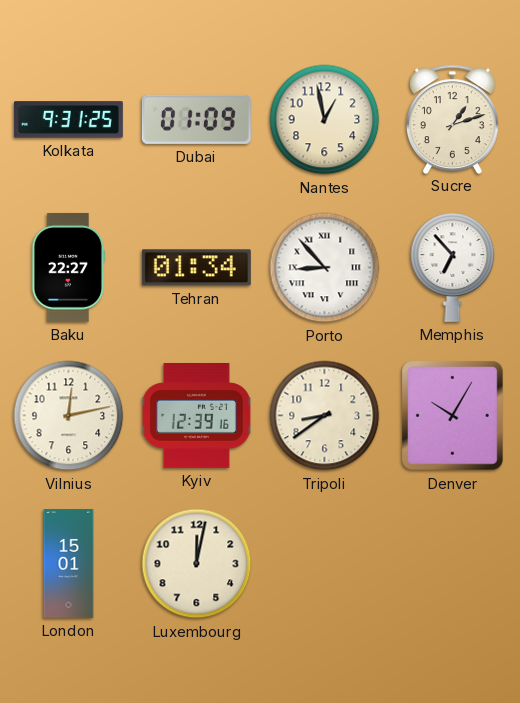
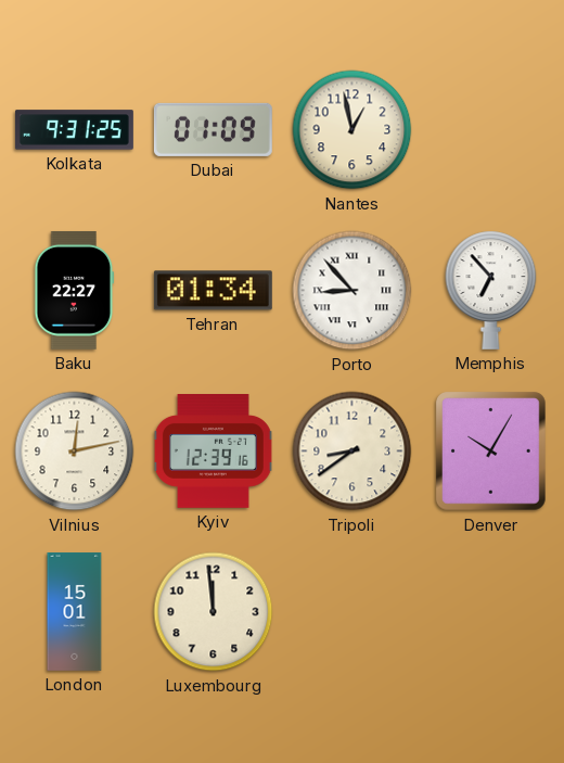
Sucre: 1:12 -> none (452, 119)
Luxembourg: 12:02 -> 11:59 (214, 612)
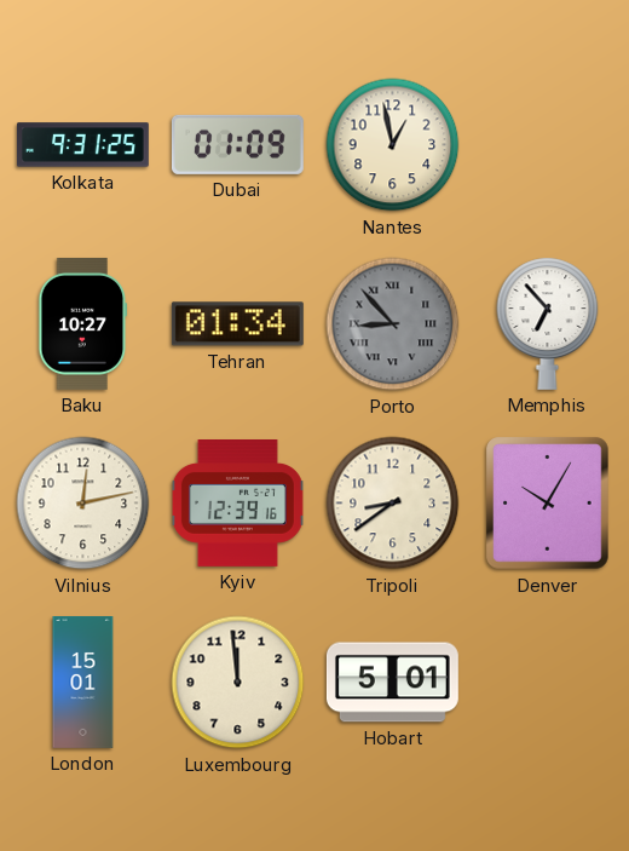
Baku: 22:27 -> 10:27 (83, 323)
Porto dial: white -> grey (393, 324)
Hobart: none -> 5:01 (392, 683)
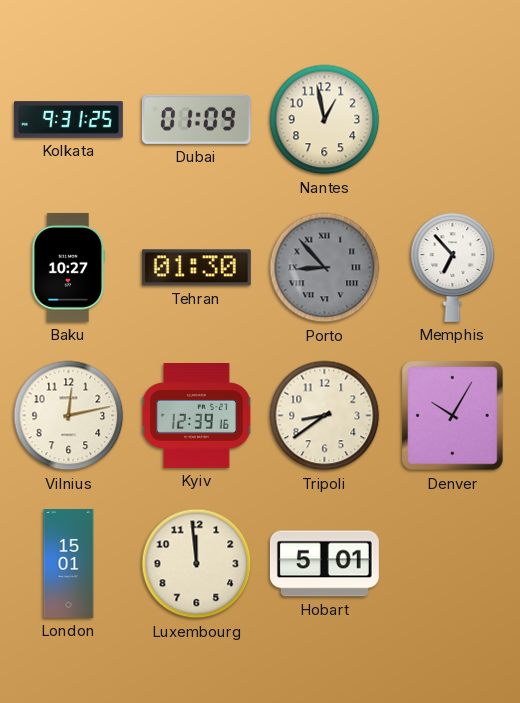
Tehran: 01:34 -> 01:30 (196, 268)
